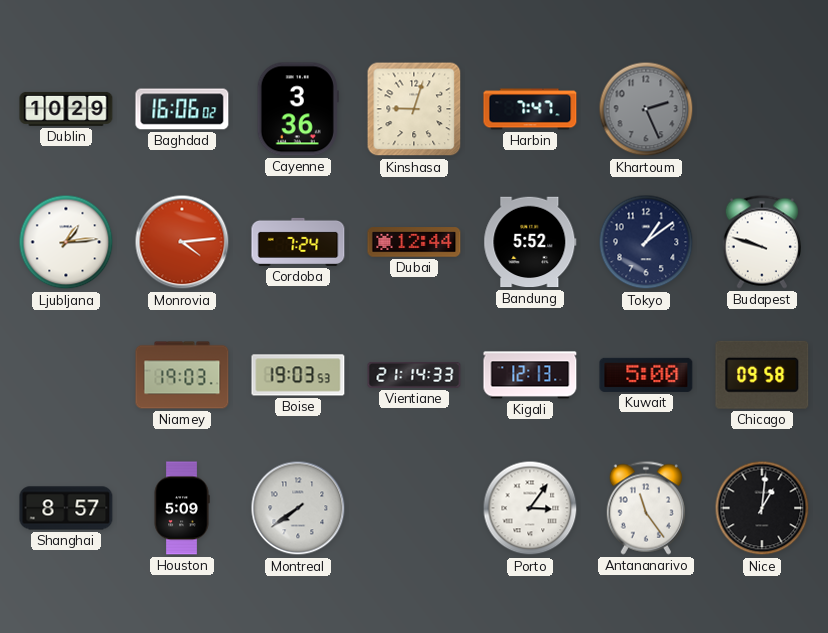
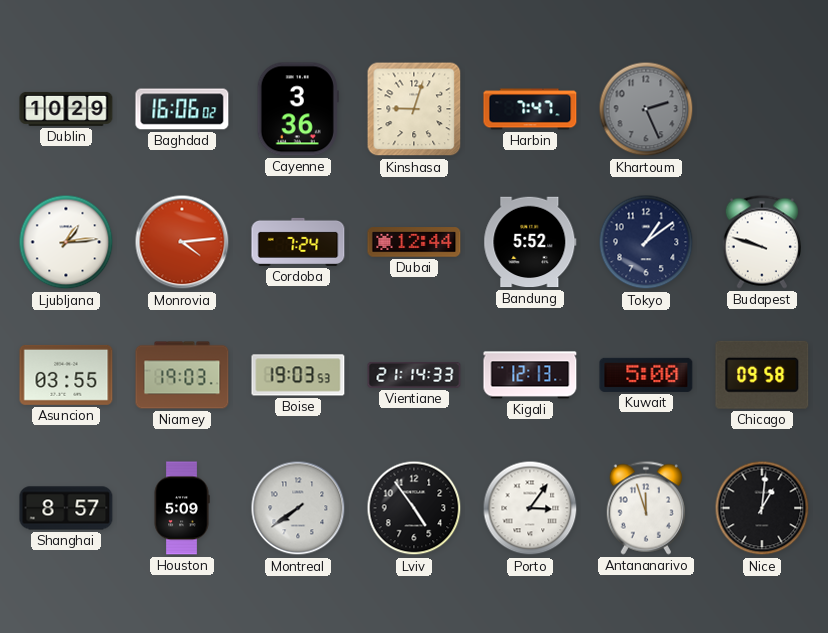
Asuncion: none -> 03:55 (66, 375)
Lviv: none -> 4:54 (414, 508)
Antananarivo: 11:24 -> 11:57 (646, 508)
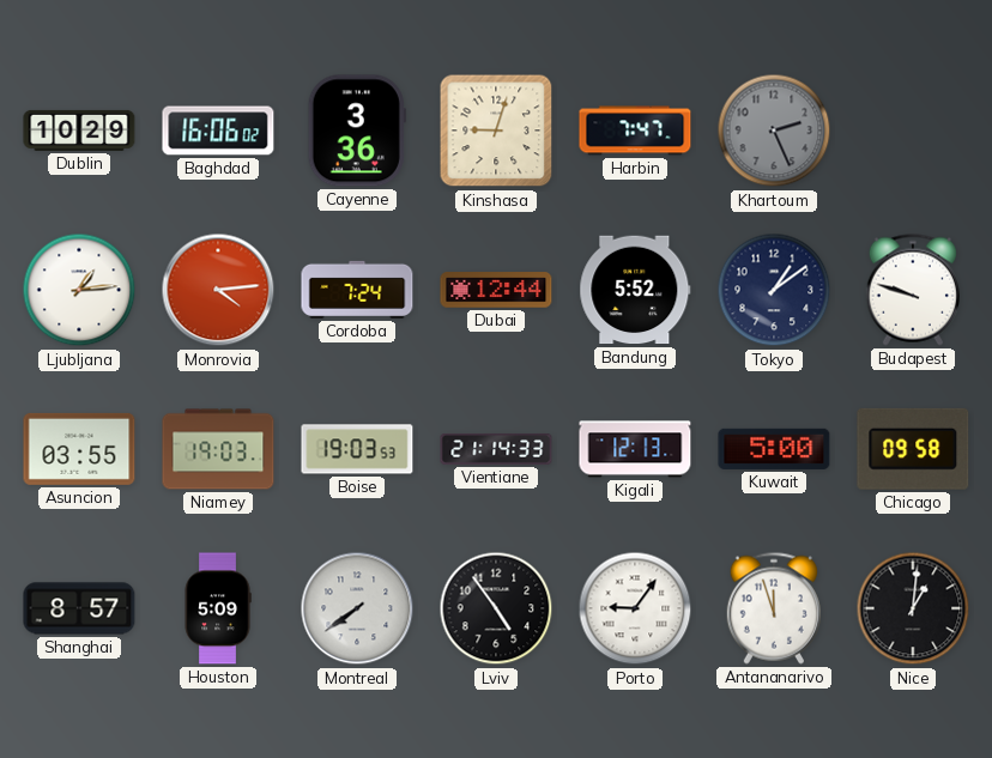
Porto: 3:06 -> 9:06 (635, 608)
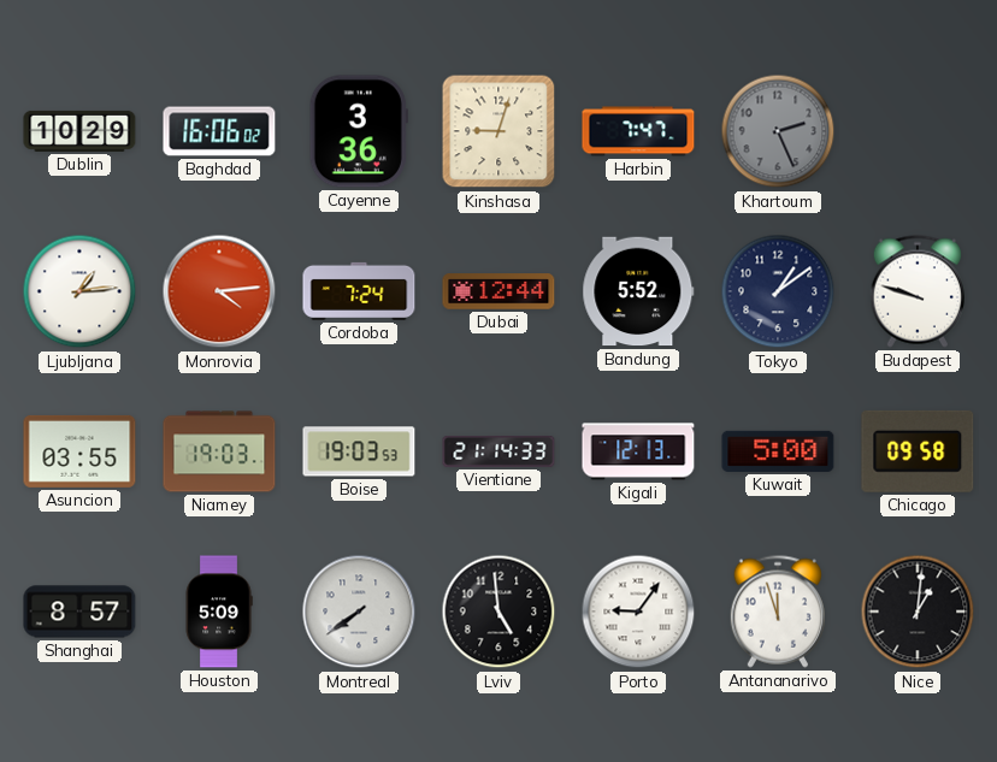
Lviv: 4:54 -> 4:59 (498, 612)
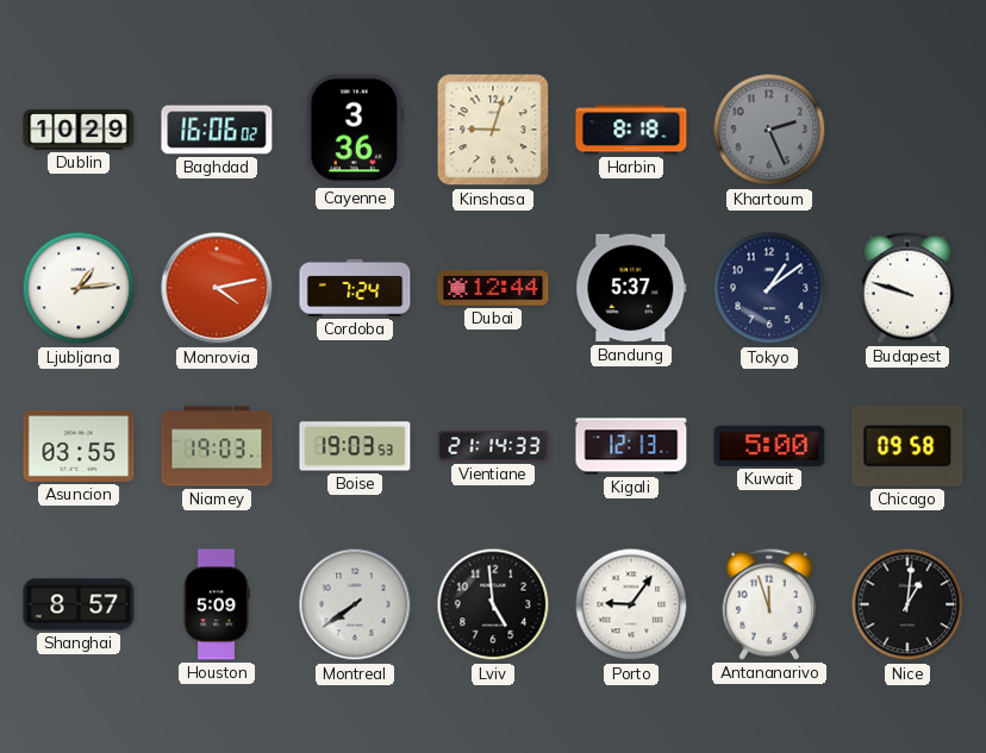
Harbin: 7:47 -> 8:18 (631, 130)
Monrovia: 4:14 -> 4:13 (217, 288)
Bandung: 5:52 -> 5:37 (631, 288)
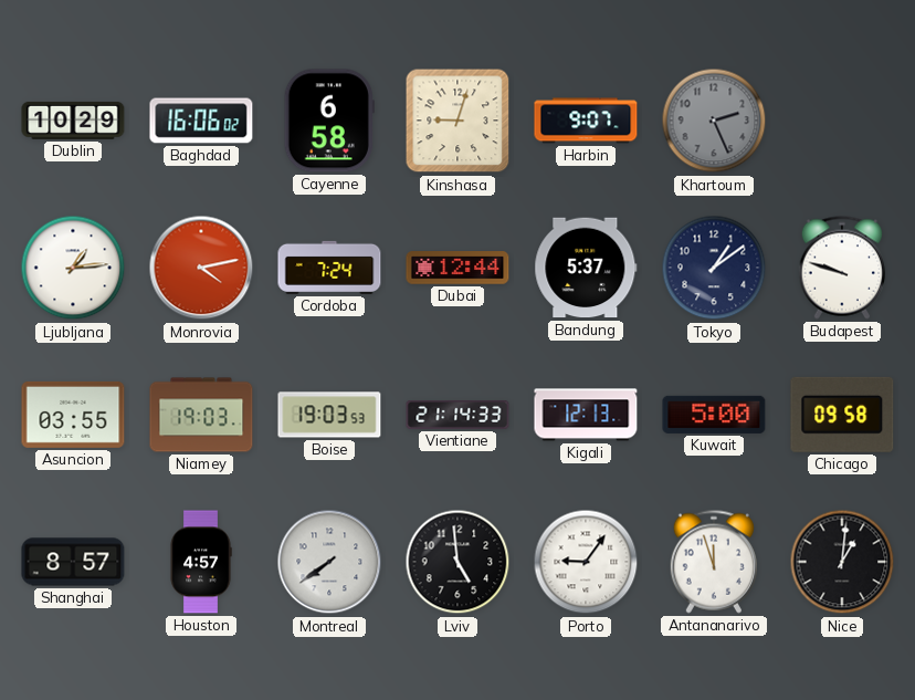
Cayenne: 3:36 -> 6:58 (329, 121)
Harbin: 8:18 -> 9:07 (586, 121)
Houston: 5:09 -> 4:57 (201, 562)
